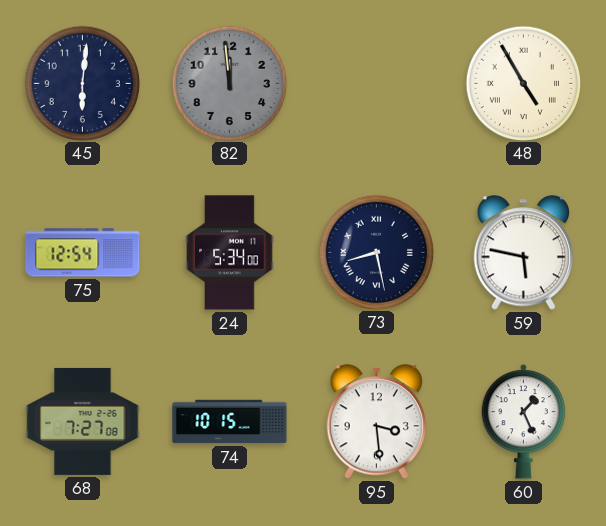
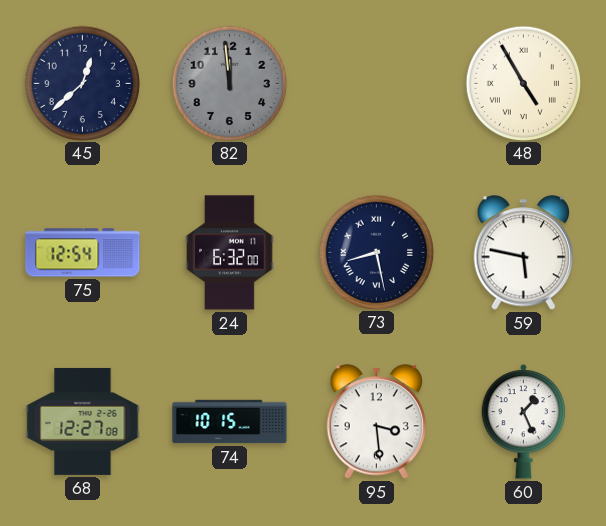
45: 6:01 -> 12:38 (82, 83)
24: 5:34 -> 6:32 (230, 253)
68: 7:27 -> 12:27 (83, 421)
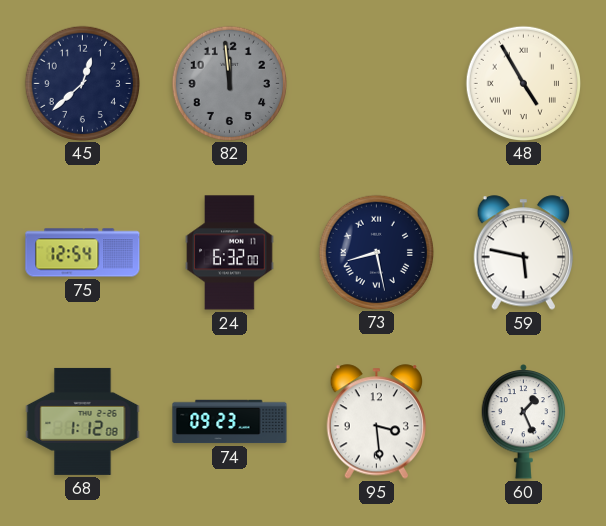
68: 12:27 -> 1:12 (83, 421)
74: 10:15 -> 09:23 (230, 422)
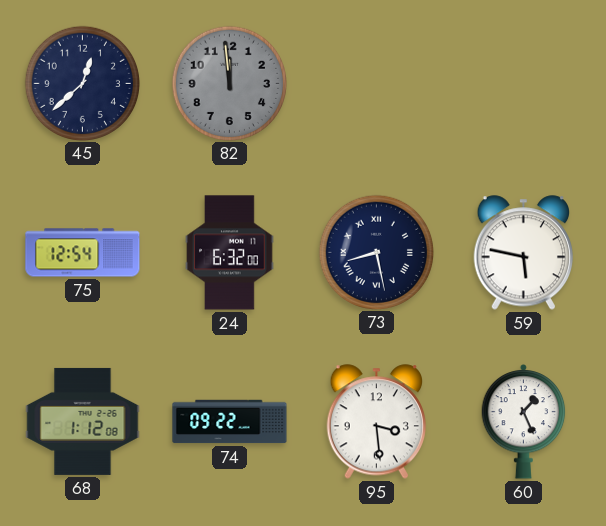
48: 4:55 -> none (523, 83)
74: 09:23 -> 09:22 (230, 422)
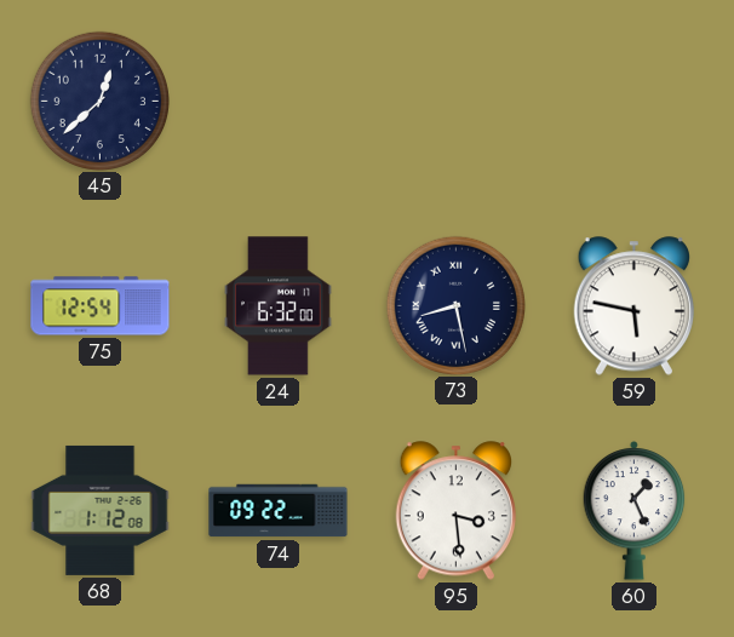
82: 11:59 -> none (229, 83)
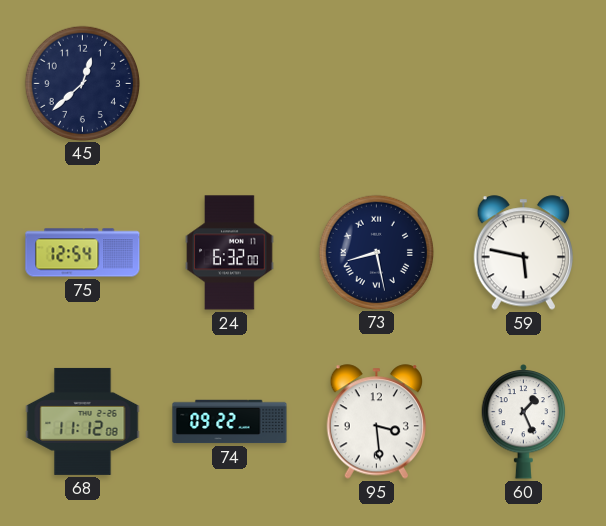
68: 1:12 -> 11:12 (83, 421)
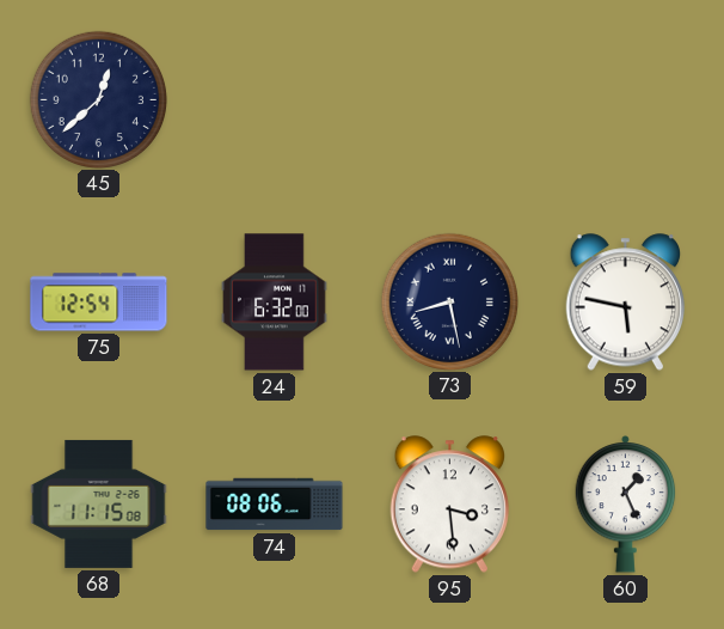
68: 11:12 -> 11:15 (99, 503)
74: 09:22 -> 08:06 (275, 505)
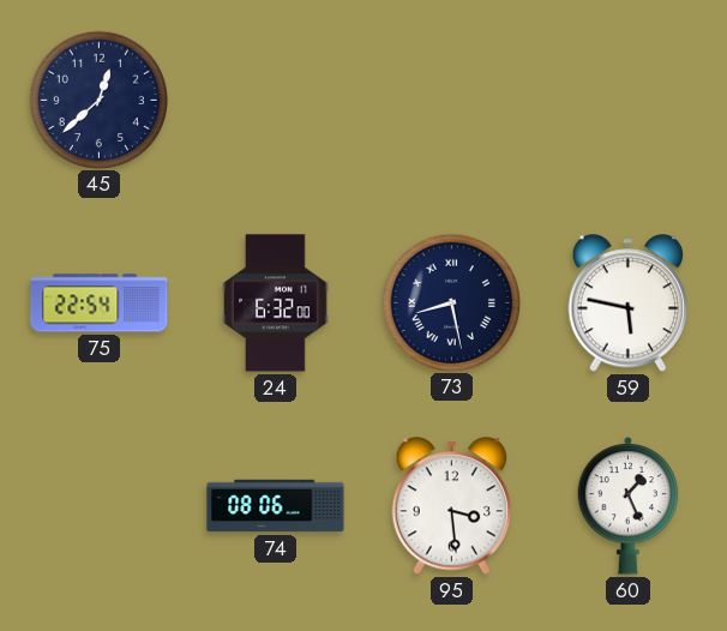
75: 12:54 -> 22:54 (100, 304)
68: 11:15 -> none (99, 503)
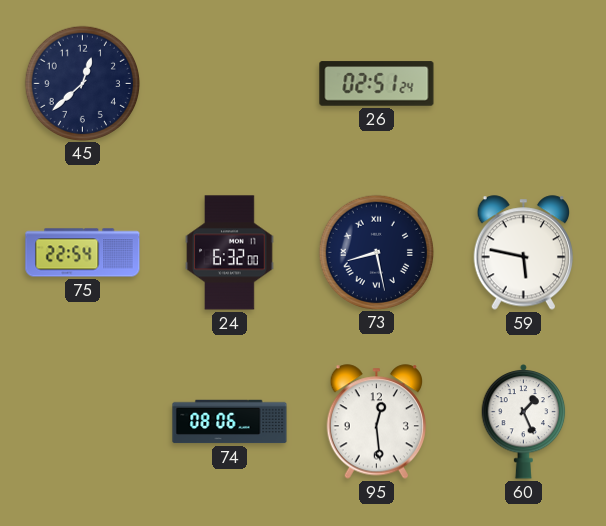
26: none -> 02:51 (377, 84)
95: 3:29 -> 12:29 (376, 422)
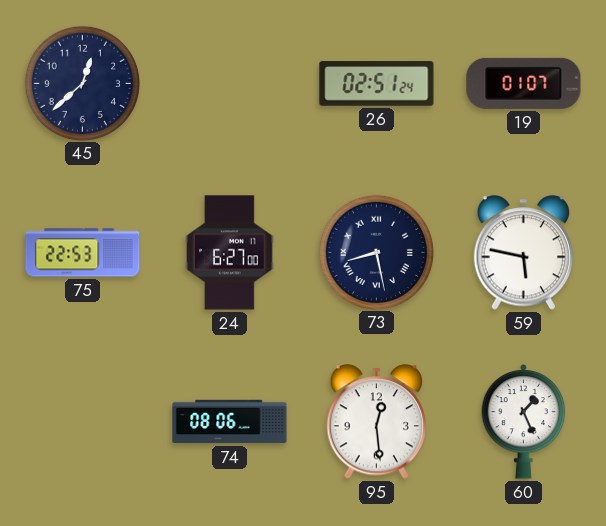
19: none -> 01:07 (524, 83)
75: 22:54 -> 22:53 (83, 253)
24: 6:32 -> 6:27 (230, 253)
